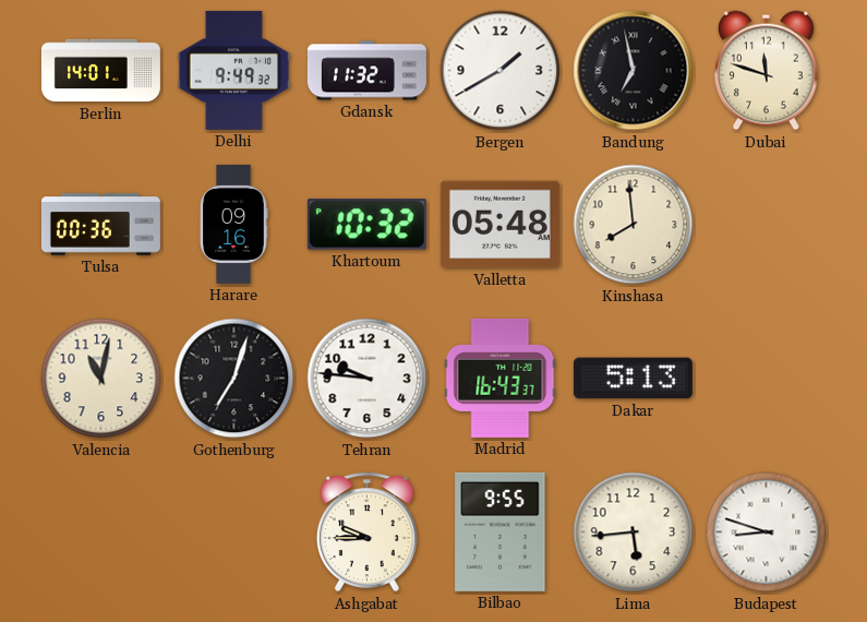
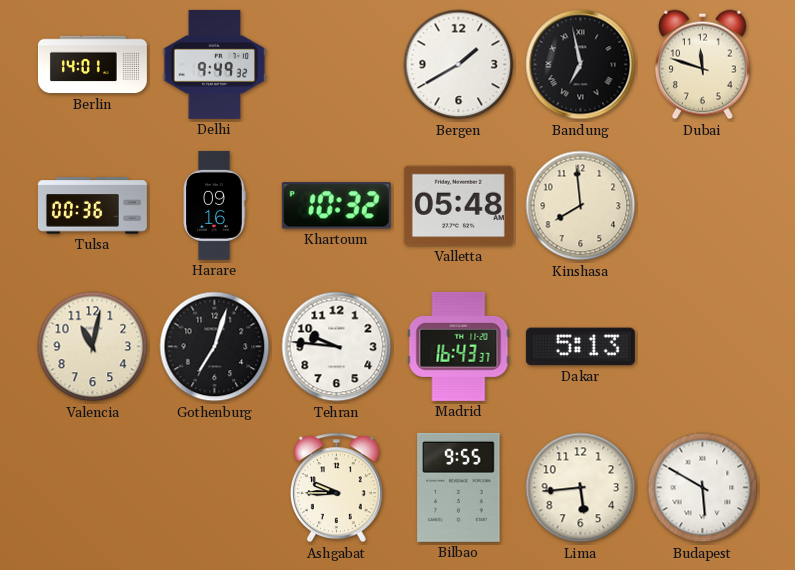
Gdansk: 11:32 -> none (366, 71)
Budapest: 8:48 -> 5:50 (703, 488)
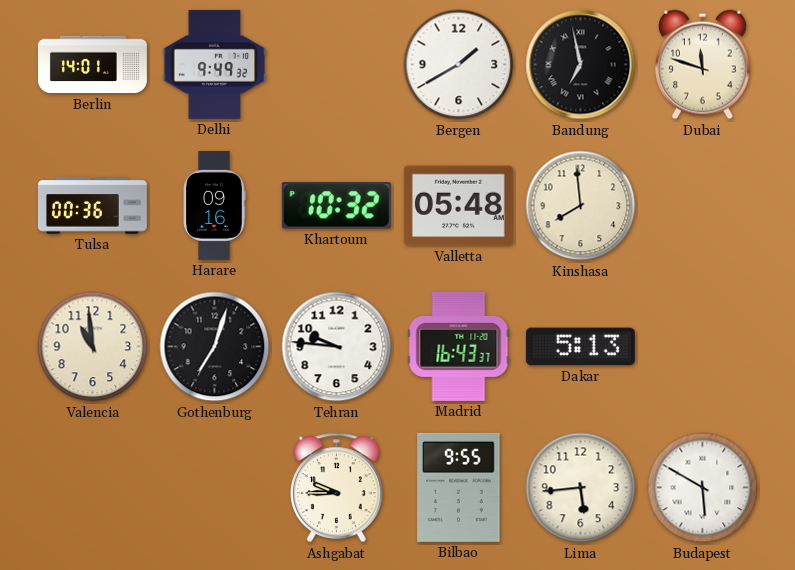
Valencia: 11:02 -> 10:59 (93, 347)
